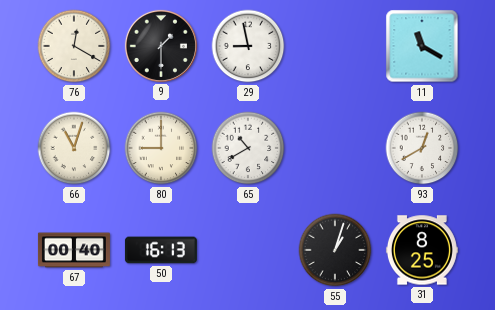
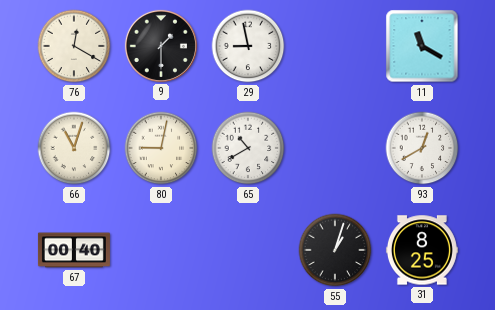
80: 9:00 -> 9:02 (161, 148)
50: 16:13 -> none (161, 250)
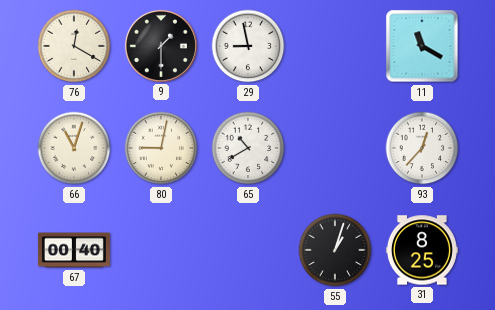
93: 12:40 -> 12:37 (422, 148)
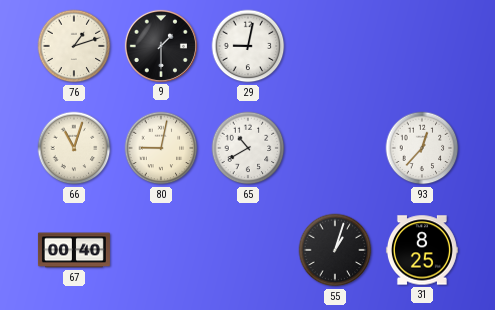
76: 12:20 -> 1:12 (74, 46)
29: 8:58 -> 9:02 (248, 46)
11: 11:20 -> none (422, 46)
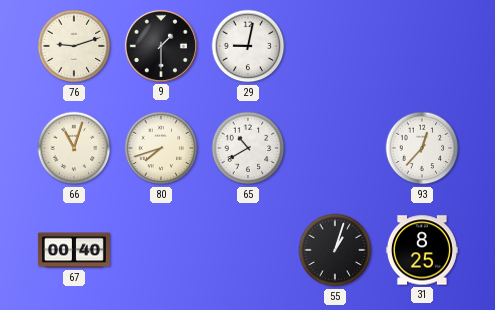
76: 1:12 -> 9:12 (74, 46)
80: 9:02 -> 7:42 (161, 148)
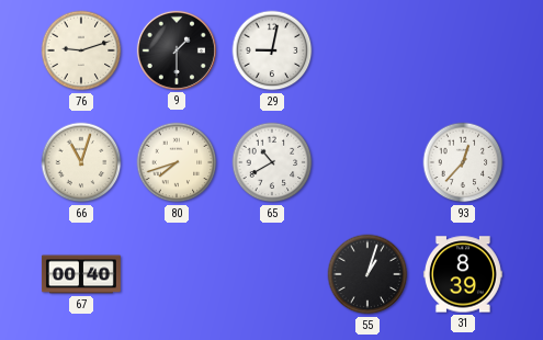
31: 8:25 -> 8:39 (463, 274)
